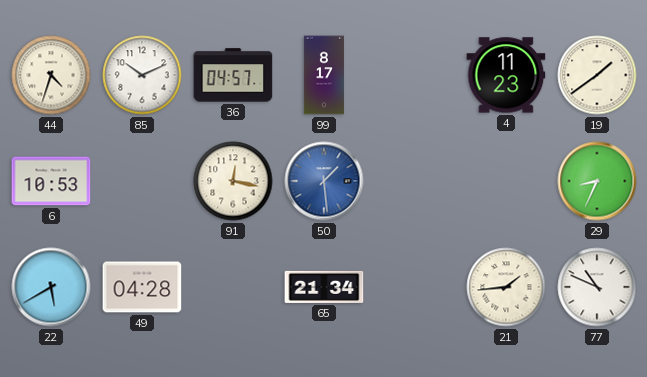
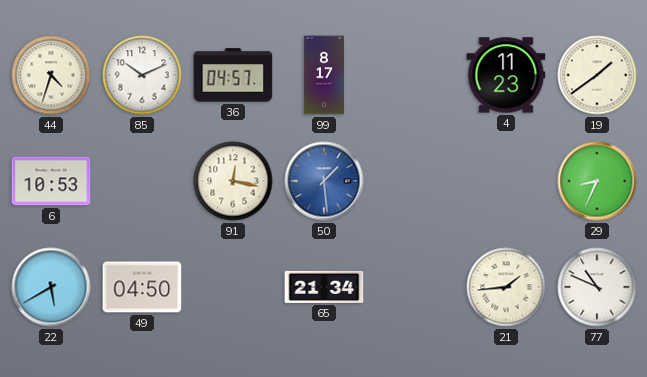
49: 04:28 -> 04:50 (142, 287)
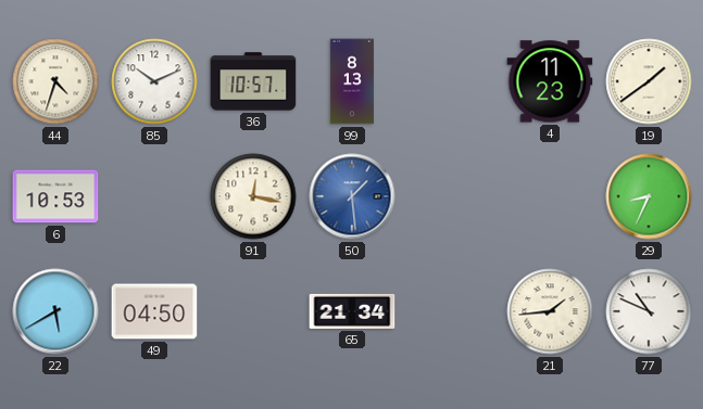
36: 04:57 -> 10:57 (253, 81)
99: 8:17 -> 8:13 (352, 81)
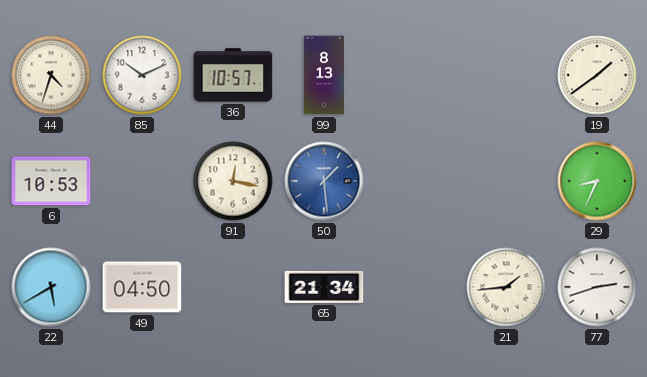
4: 11:23 -> none (550, 81)
77: 10:49 -> 2:42 (597, 287)
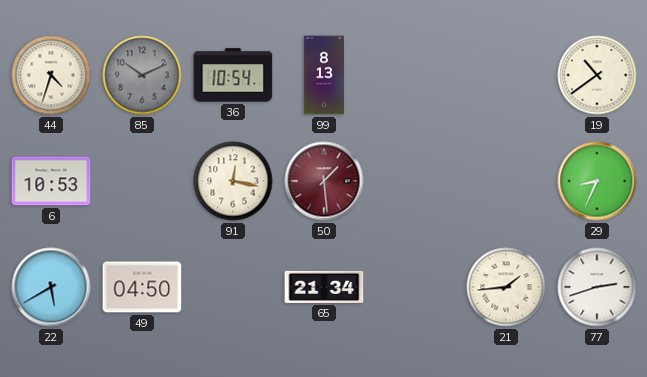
85 dial: white -> grey (142, 75)
36: 10:57 -> 10:54 (233, 75)
19: 1:39 -> 10:39 (597, 75)
50 dial: blue -> burgundy (324, 181)
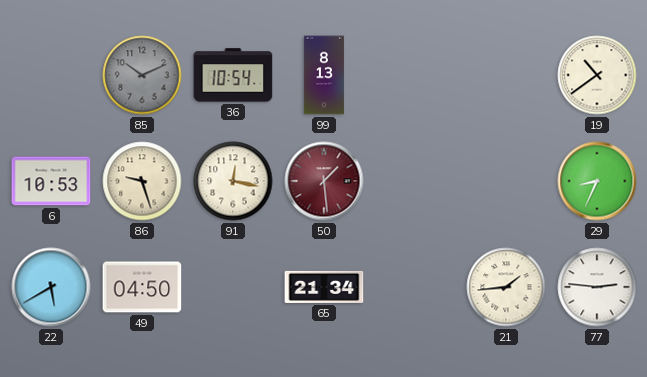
44: 4:33 -> none (51, 75)
86: none -> 9:27 (142, 181)
77: 2:42 -> 2:46 (597, 287)
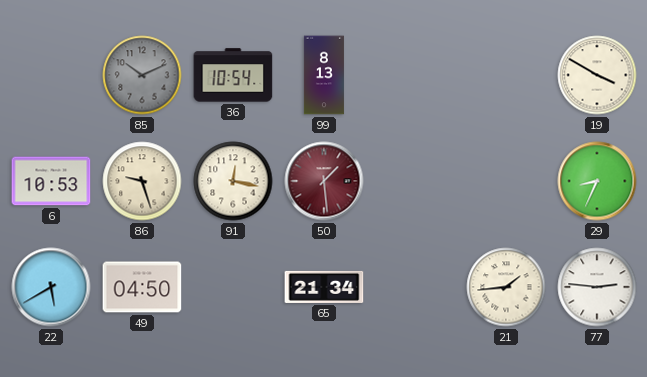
19: 10:39 -> 3:50 (597, 75)
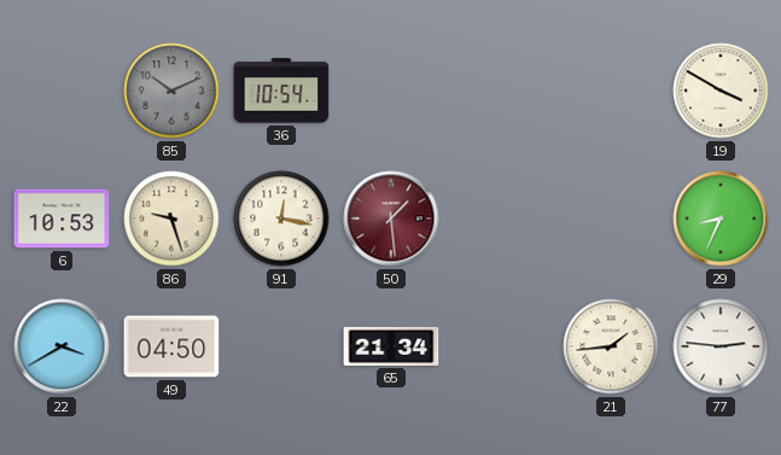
99: 8:13 -> none (324, 75)
22: 5:40 -> 3:40 (62, 346)
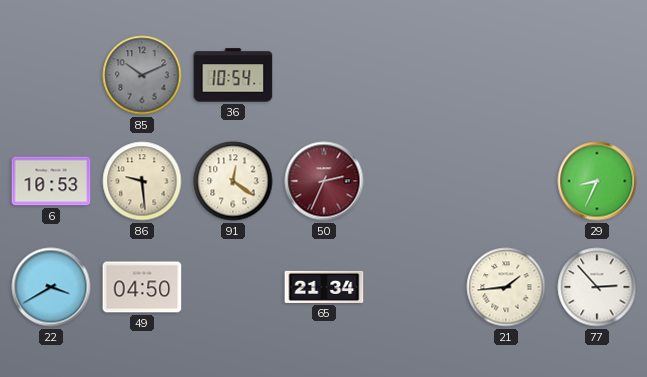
19: 3:50 -> none (721, 91)
86: 9:27 -> 9:29 (142, 181)
91: 12:17 -> 12:21 (233, 181)
50: 1:29 -> 2:34 (324, 181)
77: 2:46 -> 2:53 (597, 287)
